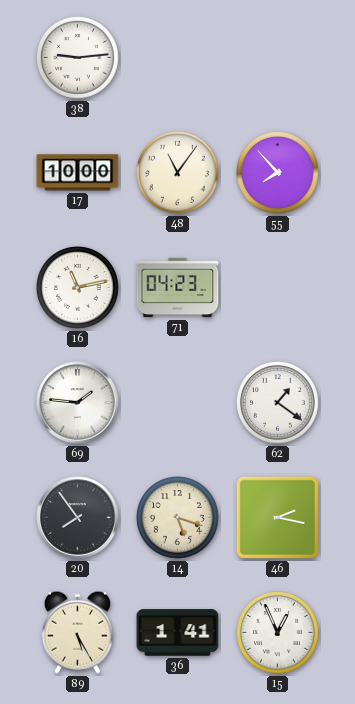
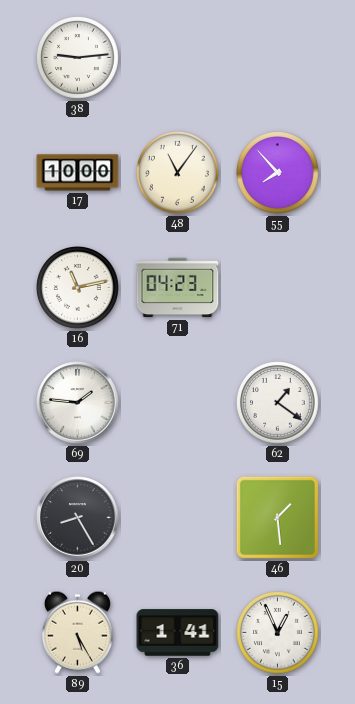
20: 7:54 -> 8:25 (78, 518)
14: 5:18 -> none (178, 518)
46: 2:17 -> 1:29 (277, 517)
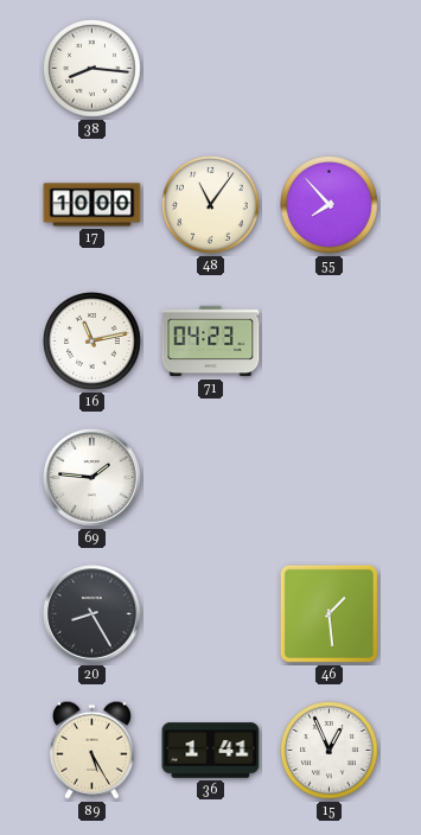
38: 9:14 -> 8:16 (93, 69)
62: 1:21 -> none (278, 403)
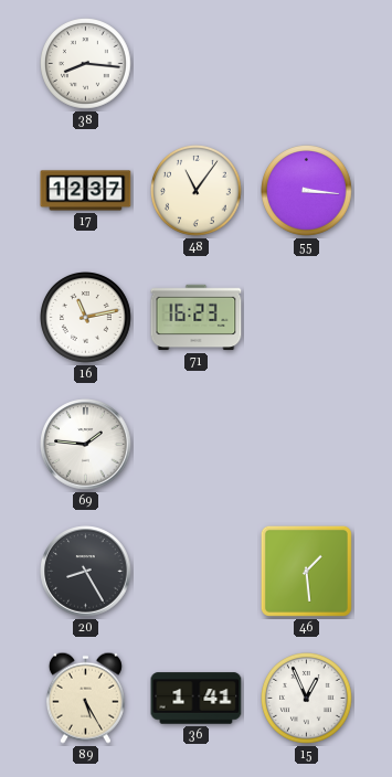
17: 10:00 -> 12:37 (86, 191)
55: 7:53 -> 3:16 (307, 191)
71: 04:23 -> 16:23 (197, 318)
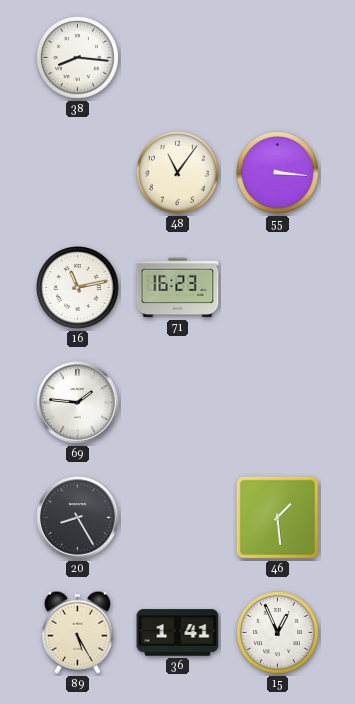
17: 12:37 -> none (86, 191)
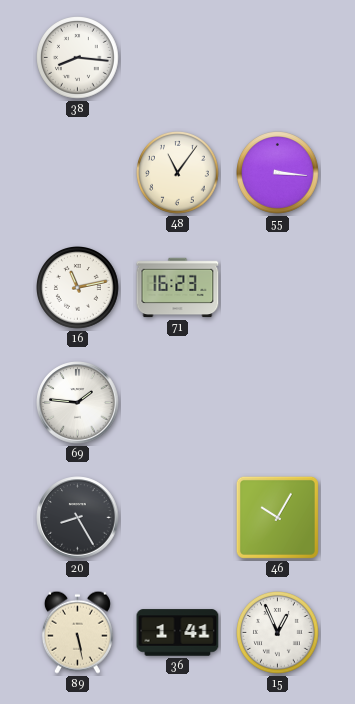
46: 1:29 -> 10:05 (277, 517)
89: 5:25 -> 5:28 (77, 632)
